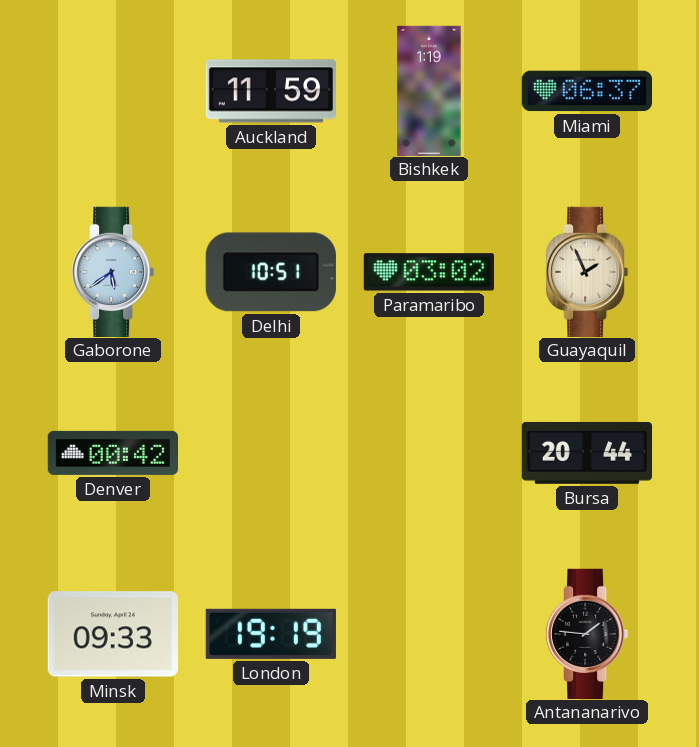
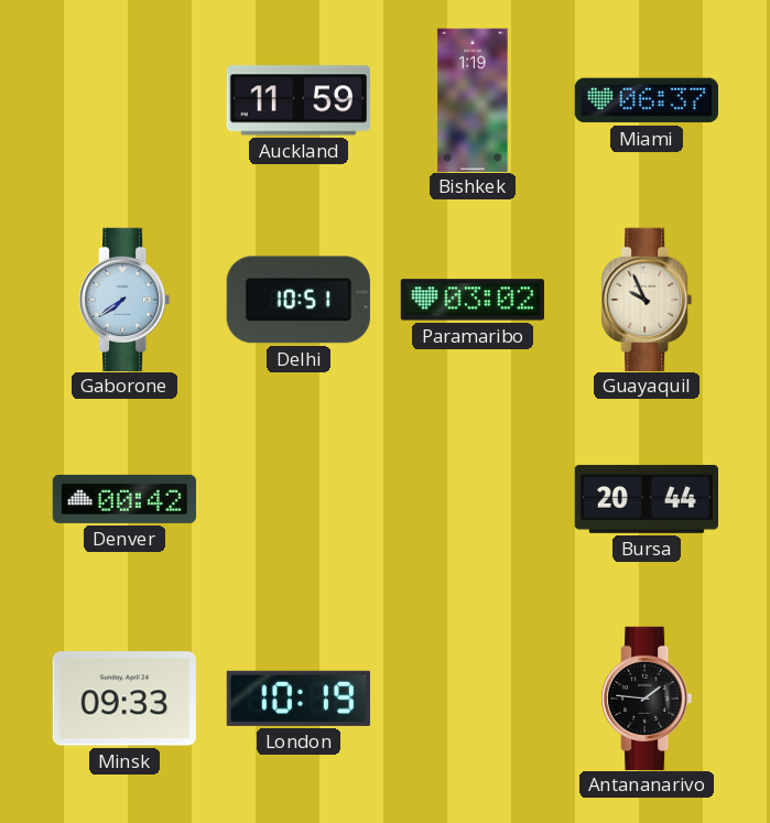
Gaborone: 5:39 -> 7:39 (124, 299)
Guayaquil: 1:56 -> 9:56 (647, 299)
London: 19:19 -> 10:19 (299, 699)
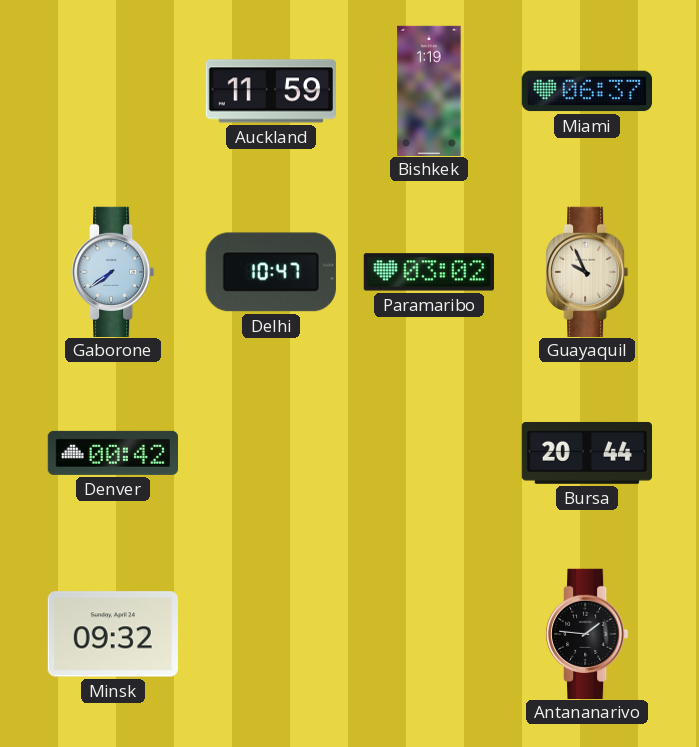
Delhi: 10:51 -> 10:47 (271, 272)
Minsk: 09:33 -> 09:32 (113, 634)
London: 10:19 -> none (299, 699)
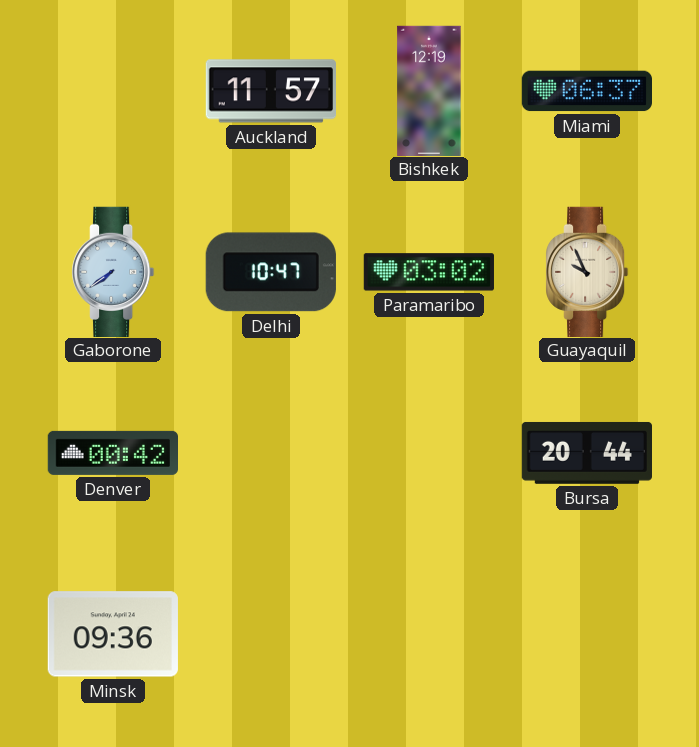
Auckland: 11:59 -> 11:57 (270, 91)
Bishkek: 1:19 -> 12:19 (429, 90)
Minsk: 09:32 -> 09:36 (113, 634)
Antananarivo: 1:46 -> none (587, 633)
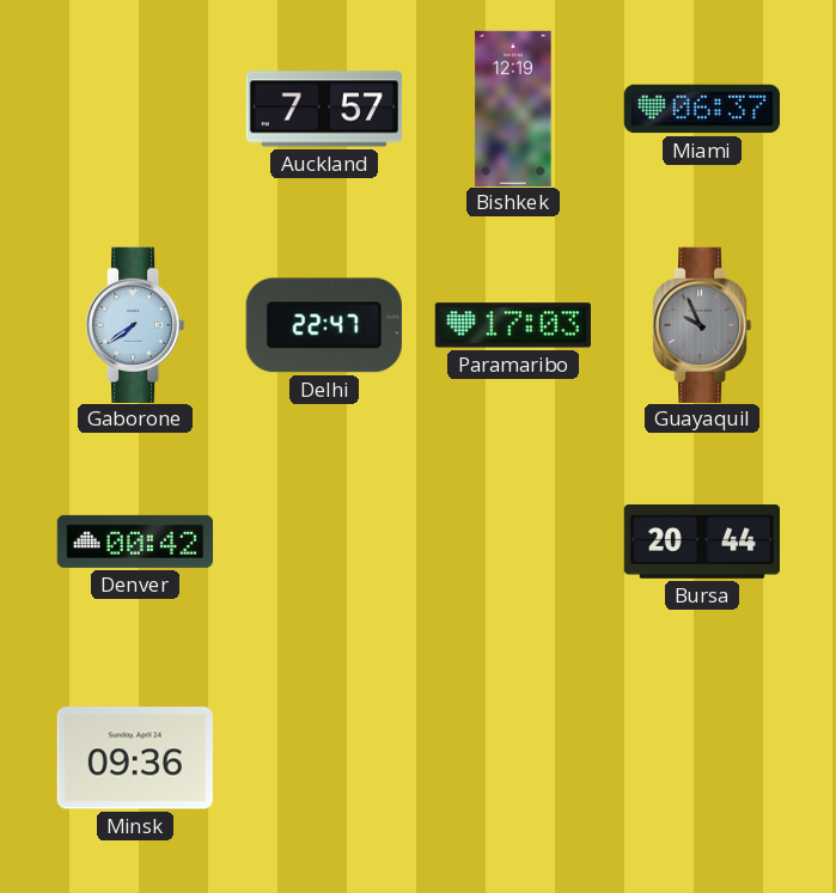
Auckland: 11:57 -> 7:57 (323, 109)
Delhi: 10:47 -> 22:47 (324, 325)
Paramaribo: 03:02 -> 17:03 (513, 325)
Guayaquil dial: cream -> grey (702, 324)
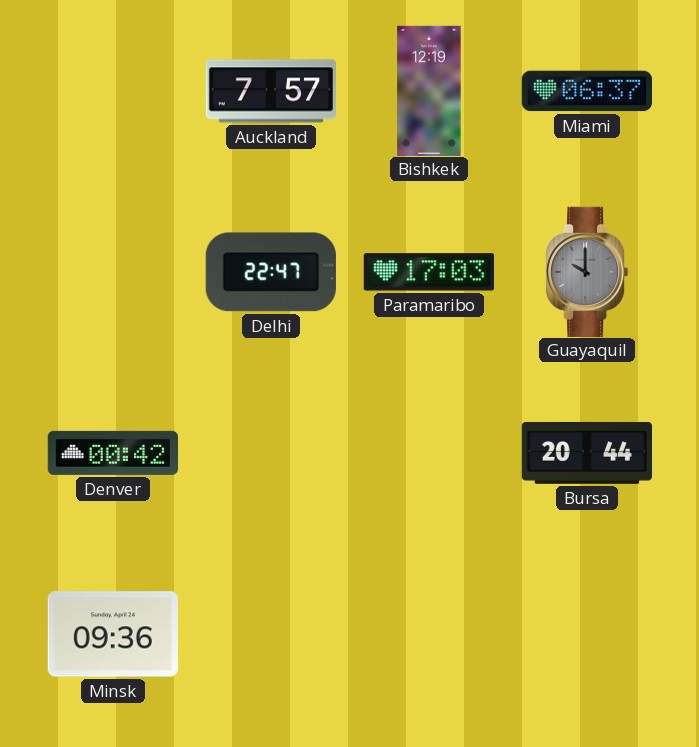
Gaborone: 7:39 -> none (135, 324)
Guayaquil: 9:56 -> 10:00 (587, 271)
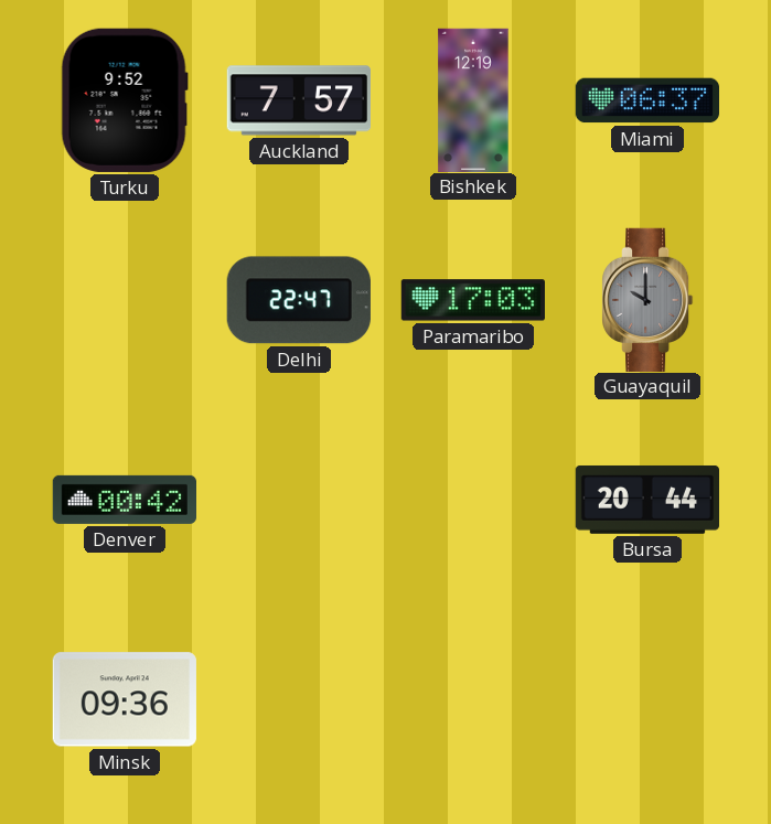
Turku: none -> 9:52 (125, 100)
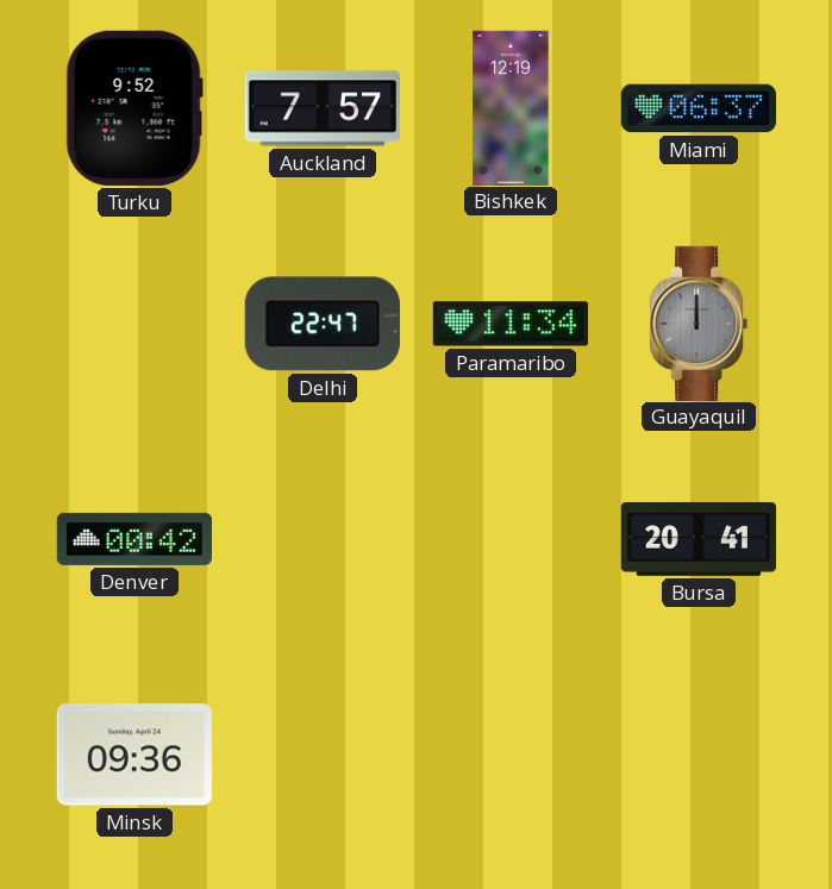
Paramaribo: 17:03 -> 11:34 (511, 324)
Guayaquil: 10:00 -> 12:00 (699, 323)
Bursa: 20:44 -> 20:41 (697, 539)
